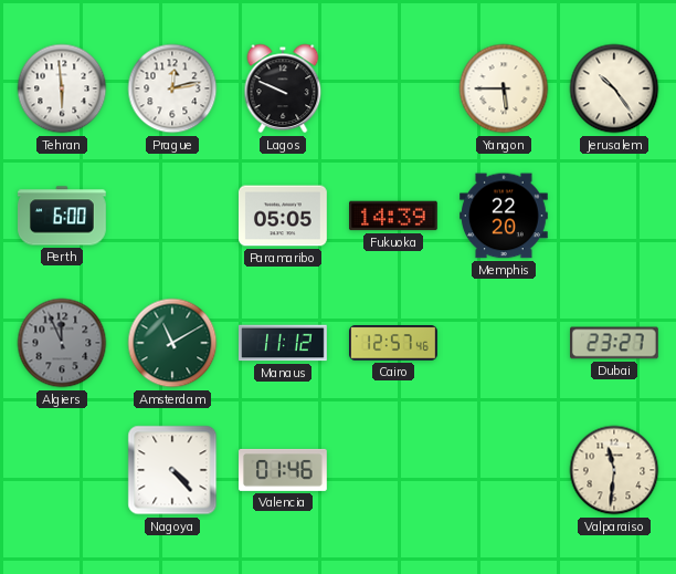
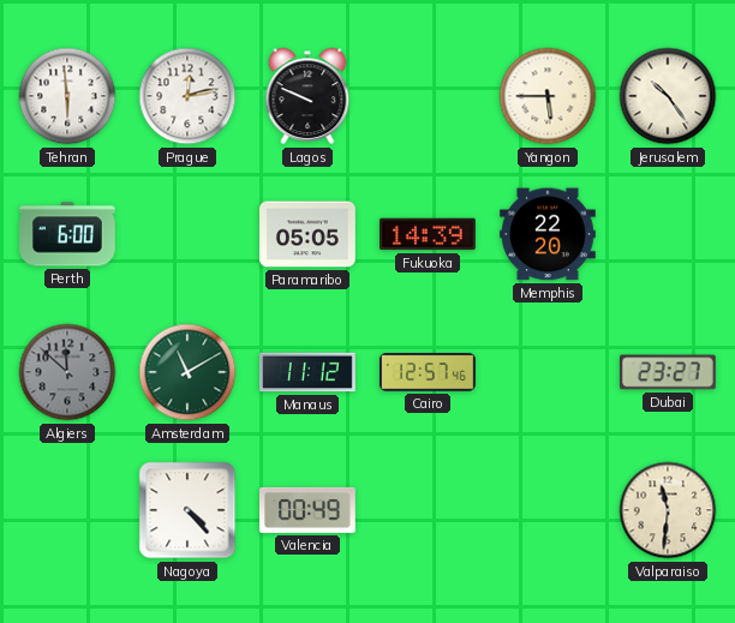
Algiers: 11:56 -> 11:52 (67, 372)
Valencia: 01:46 -> 00:49 (309, 510)
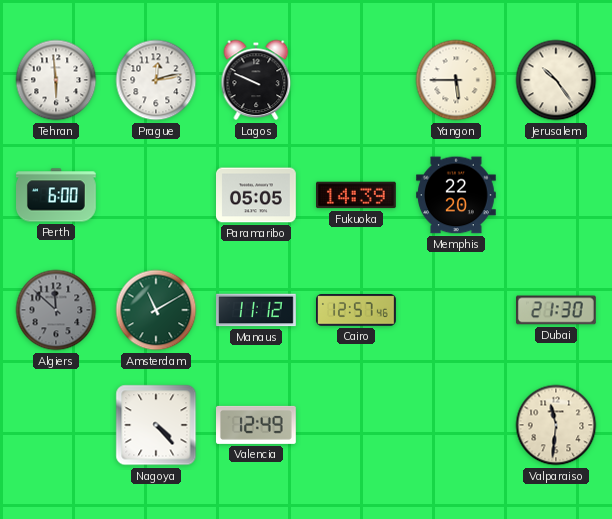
Dubai: 23:27 -> 21:30 (557, 310)
Valencia: 00:49 -> 12:49 (257, 425)
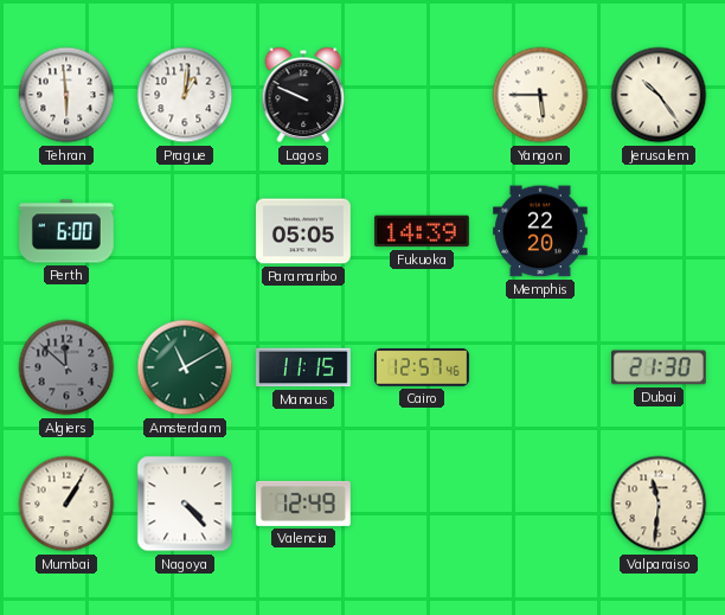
Prague: 12:13 -> 1:01 (185, 95)
Manaus: 11:12 -> 11:15 (303, 367)
Mumbai: none -> 1:05 (66, 504)
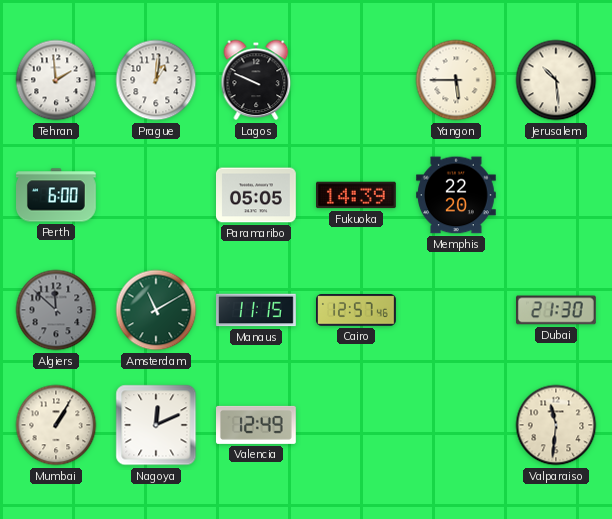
Tehran: 5:59 -> 1:59 (56, 80)
Jerusalem: 10:24 -> 10:29 (556, 80)
Nagoya: 4:23 -> 12:11 (156, 425)
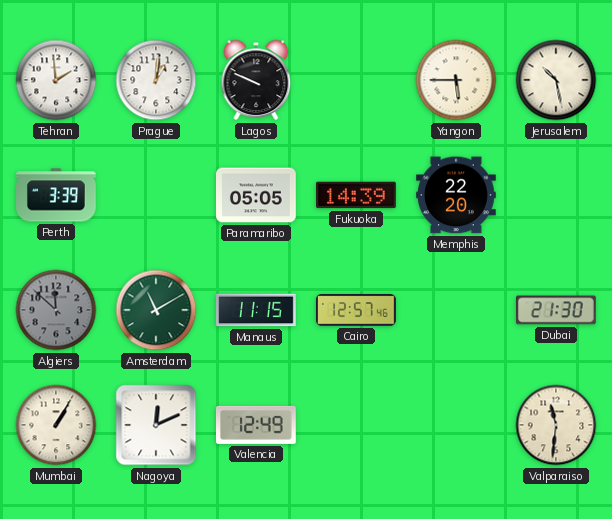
Jerusalem: 10:29 -> 10:28 (556, 80)
Perth: 6:00 -> 3:39 (57, 195)
